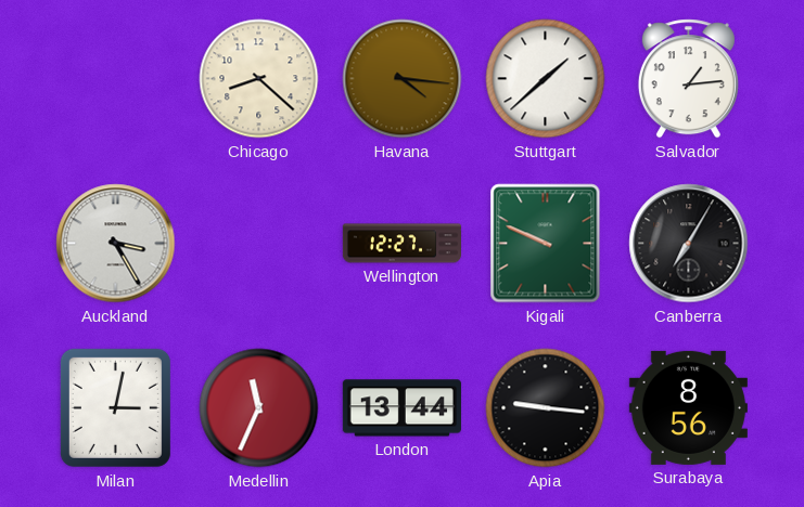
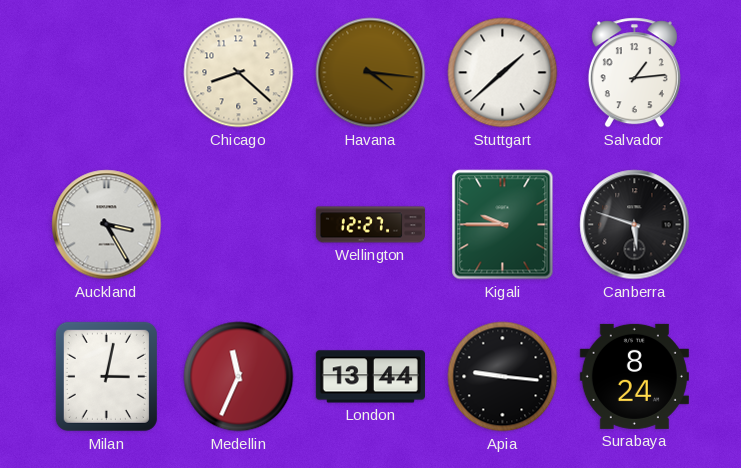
Kigali: 9:49 -> 9:45 (503, 225)
Canberra: 7:05 -> 5:48 (635, 225)
Surabaya: 8:56 -> 8:24 (634, 376)
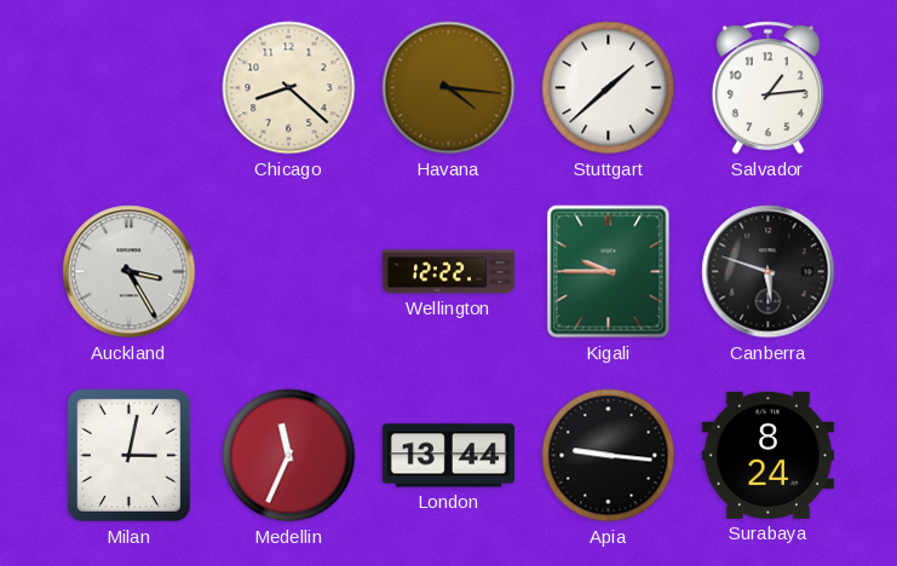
Wellington: 12:27 -> 12:22 (448, 272)
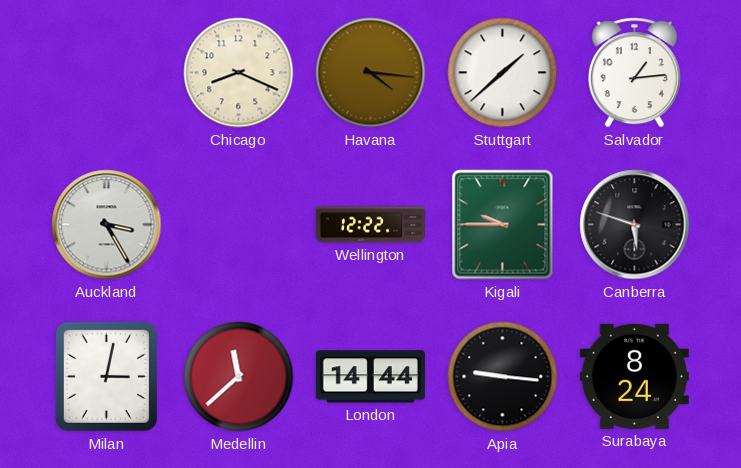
Chicago: 8:22 -> 8:19 (239, 73)
Medellin: 11:34 -> 11:38 (239, 377)
London: 13:44 -> 14:44 (370, 377)
